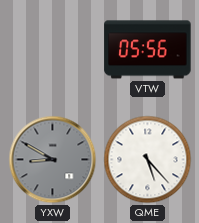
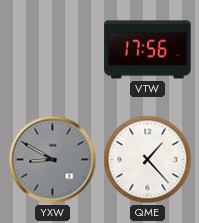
VTW: 05:56 -> 17:56 (148, 50)
QME: 5:23 -> 1:23 (148, 160)
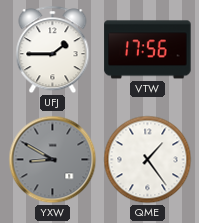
UFJ: none -> 1:45 (53, 50)
QME: 1:23 -> 1:24 (148, 160)
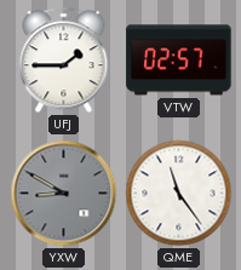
VTW: 17:56 -> 02:57 (179, 61)
QME: 1:24 -> 11:24 (179, 194)
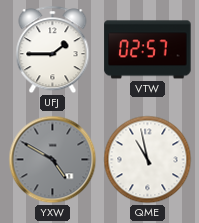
YXW: 8:50 -> 4:50 (53, 160)
QME: 11:24 -> 10:58 (148, 160)
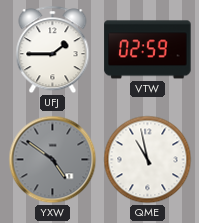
VTW: 02:57 -> 02:59 (148, 50)
YXW: 4:50 -> 4:51 (53, 160)
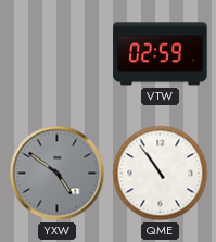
UFJ: 1:45 -> none (53, 50)
QME: 10:58 -> 10:54 (161, 174)
